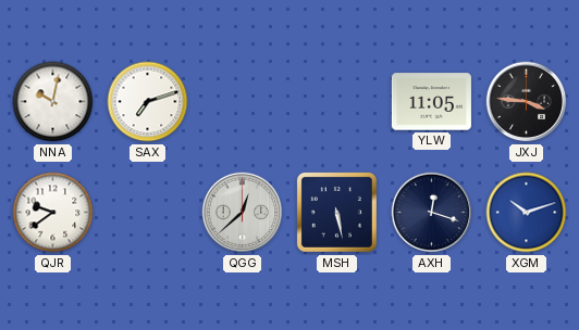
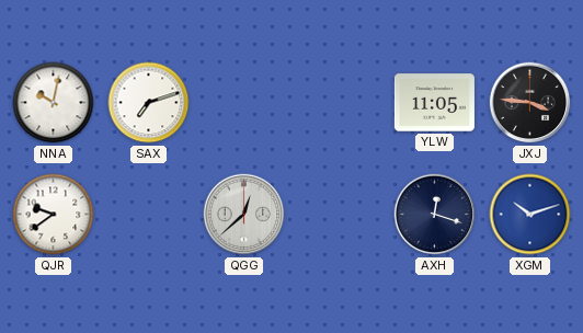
MSH: 5:28 -> none (336, 212)
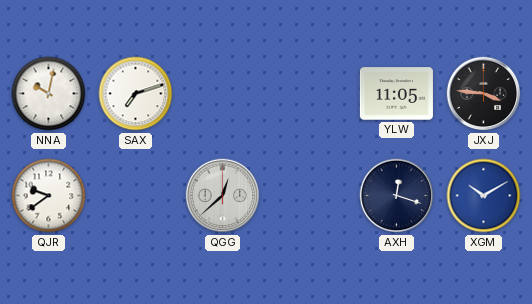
XGM: 10:12 -> 10:10 (484, 196)
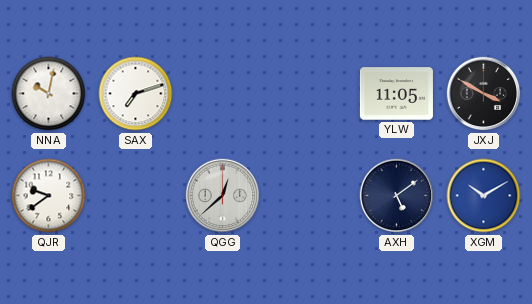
JXJ: 3:46 -> 3:50 (484, 94)
AXH: 12:18 -> 5:09 (397, 196)
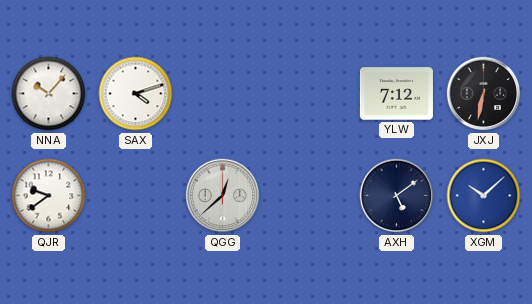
NNA: 10:02 -> 10:07 (49, 94)
SAX: 7:12 -> 4:12 (136, 94)
YLW: 11:05 -> 7:12 (396, 94)
JXJ: 3:50 -> 6:32 (484, 94)
XGM: 10:10 -> 10:08 (484, 196)
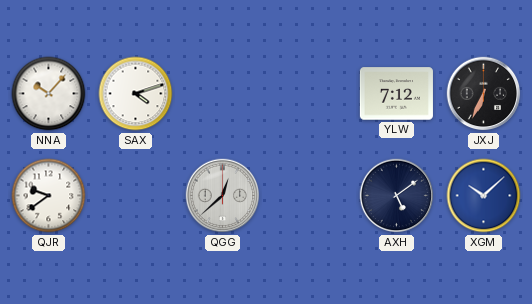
JXJ: 6:32 -> 6:34 (484, 94)
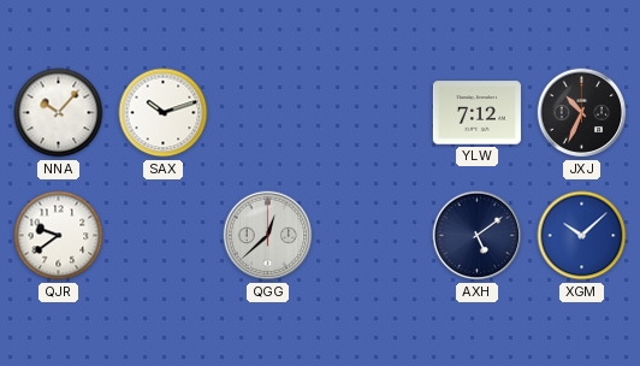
SAX: 4:12 -> 10:12 (164, 113)
JXJ: 6:34 -> 10:34 (582, 113)
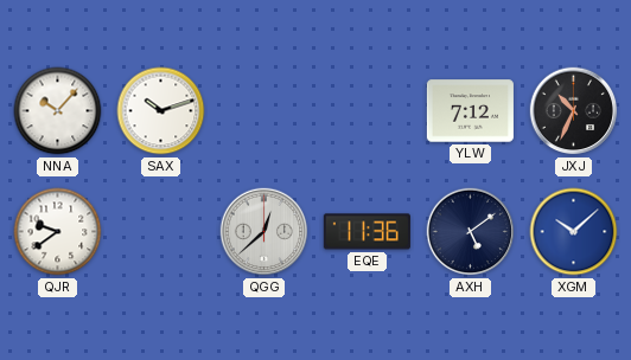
EQE: none -> 11:36 (367, 232)
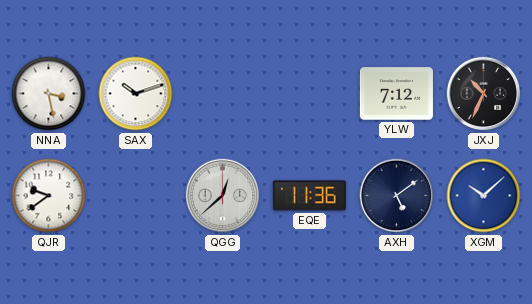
NNA: 10:07 -> 3:28 (49, 94)
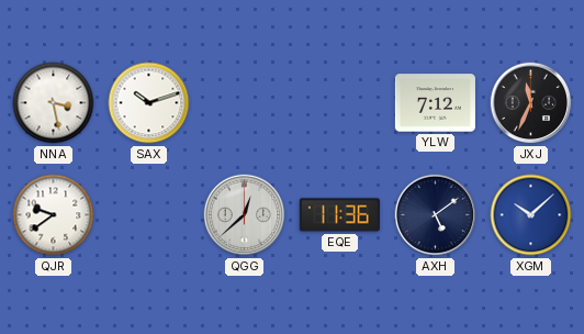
JXJ: 10:34 -> 11:34 (531, 103)
